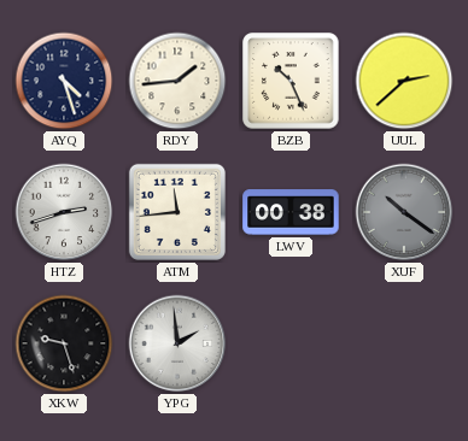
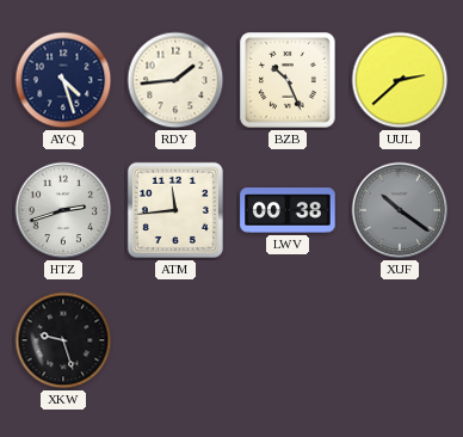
YPG: 1:59 -> none (177, 343)
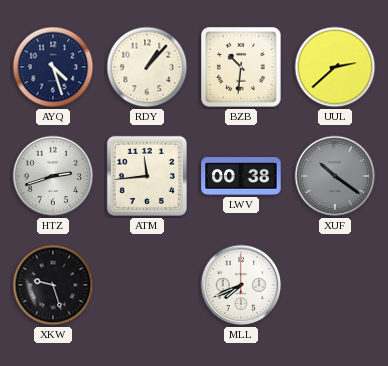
RDY: 1:44 -> 1:07 (147, 67)
BZB: 10:26 -> 10:31 (241, 67)
MLL: none -> 7:41 (241, 285)
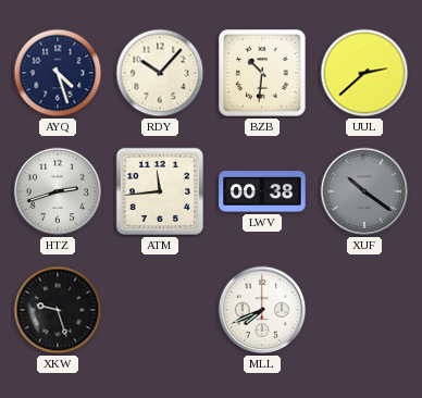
RDY: 1:07 -> 10:07 (160, 73)
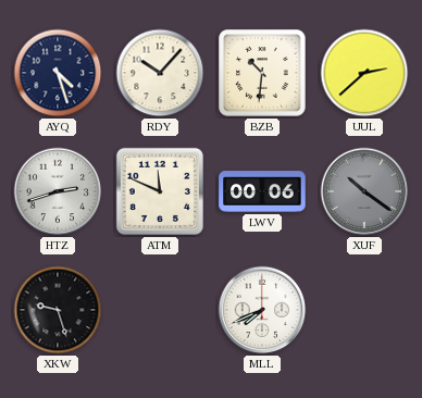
ATM: 11:44 -> 11:49 (160, 191)
LWV: 00:38 -> 00:06 (262, 191)
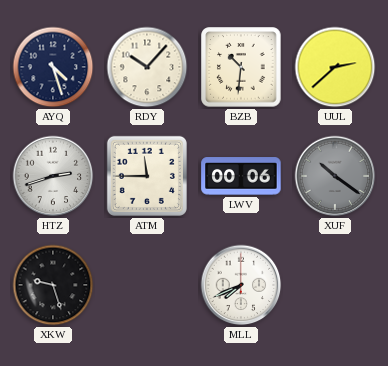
ATM: 11:49 -> 11:45 (147, 176)
